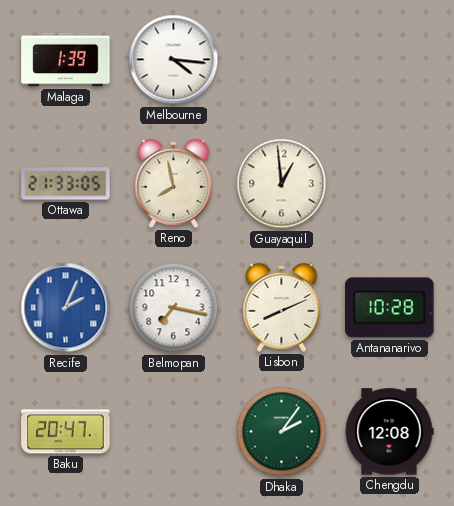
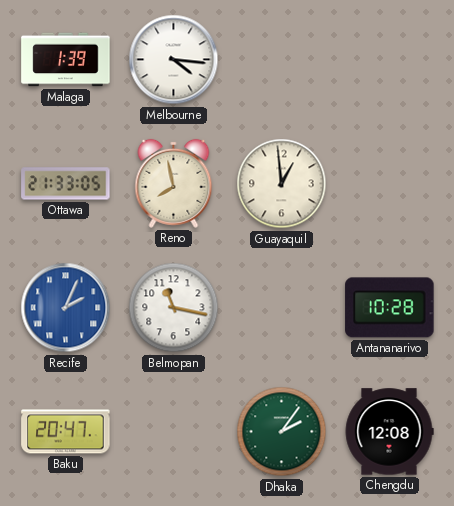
Belmopan: 7:17 -> 11:17 (174, 308)
Lisbon: 8:11 -> none (282, 307)
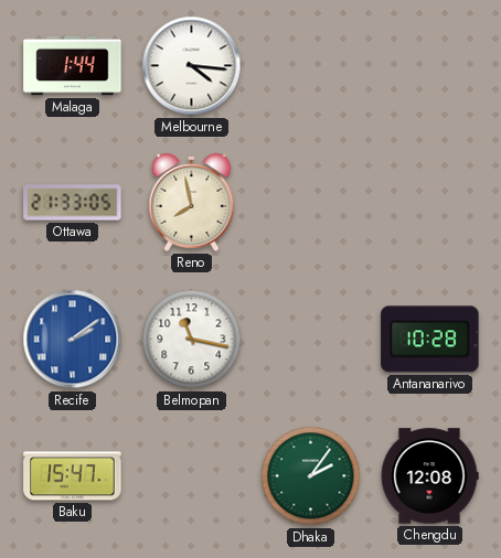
Malaga: 1:39 -> 1:44 (73, 66)
Guayaquil: 12:59 -> none (282, 184)
Recife: 2:04 -> 2:09 (73, 340)
Baku: 20:47 -> 15:47 (73, 476)
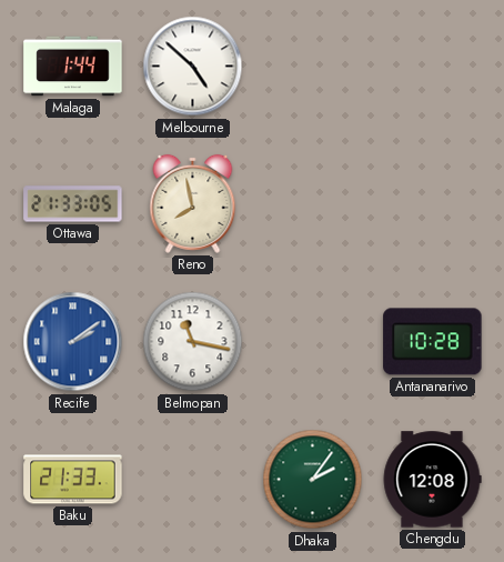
Melbourne: 4:16 -> 4:52 (193, 67)
Baku: 15:47 -> 21:33 (73, 480)
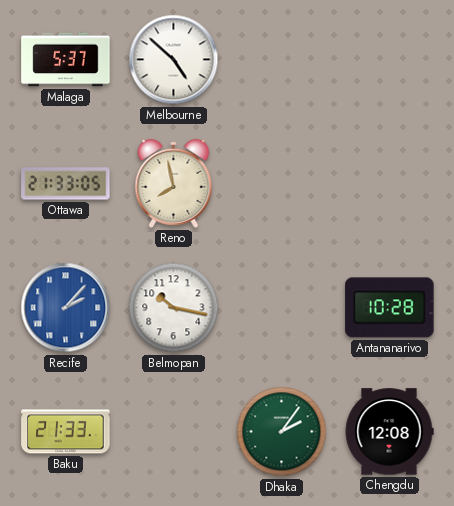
Malaga: 1:44 -> 5:37 (66, 60)
Recife: 2:09 -> 2:07 (66, 308)
Belmopan: 11:17 -> 10:17 (174, 308)
